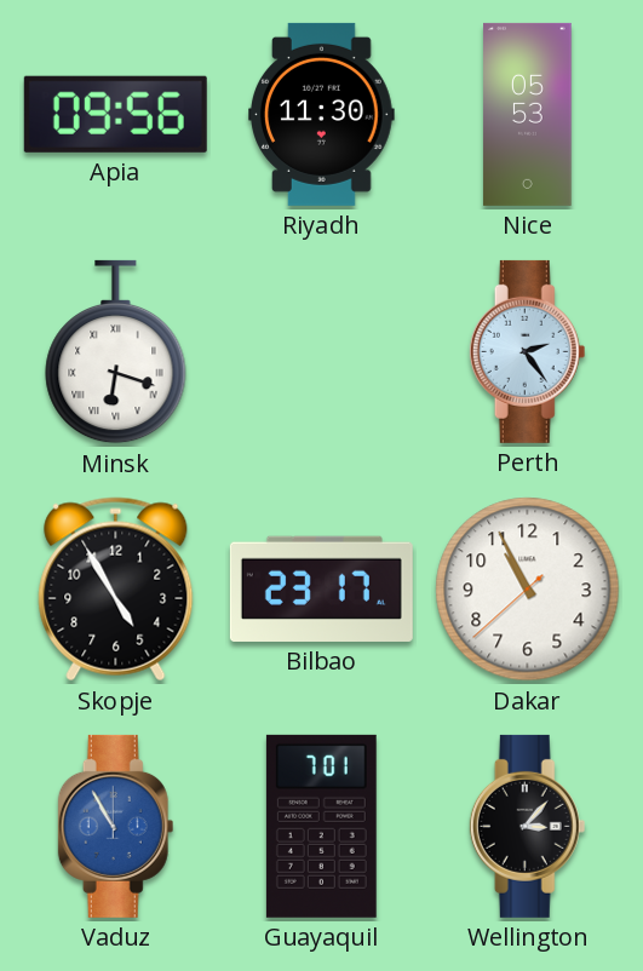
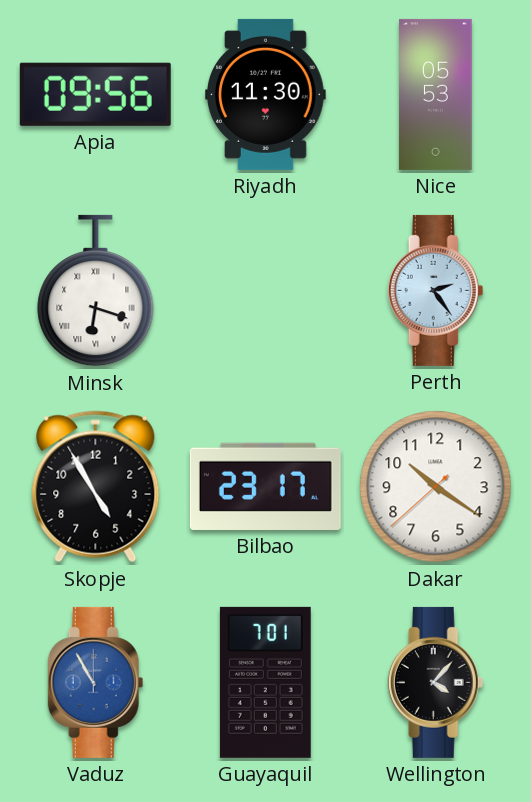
Dakar: 10:55 -> 10:20 (436, 487)
Wellington: 3:07 -> 4:07 (436, 682)
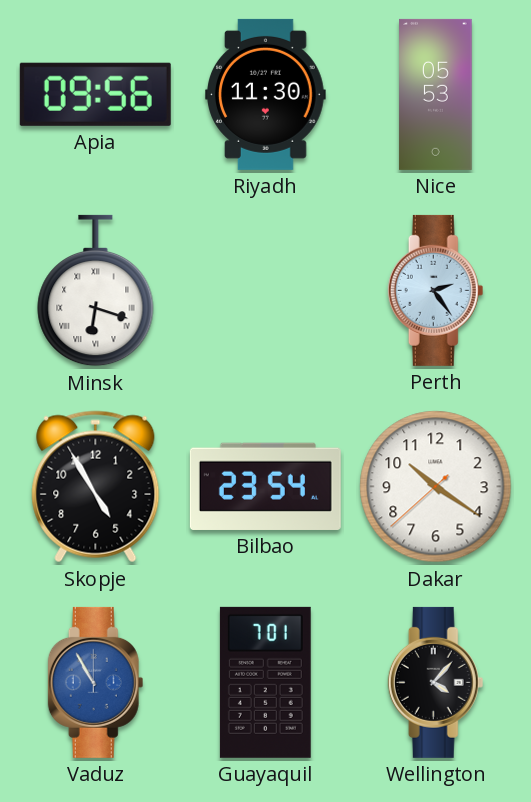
Bilbao: 23:17 -> 23:54 (265, 486)
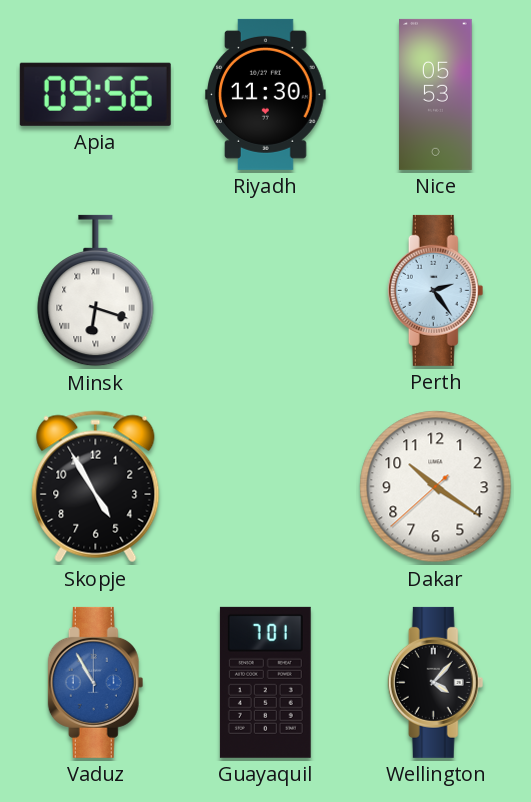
Bilbao: 23:54 -> none (265, 486)
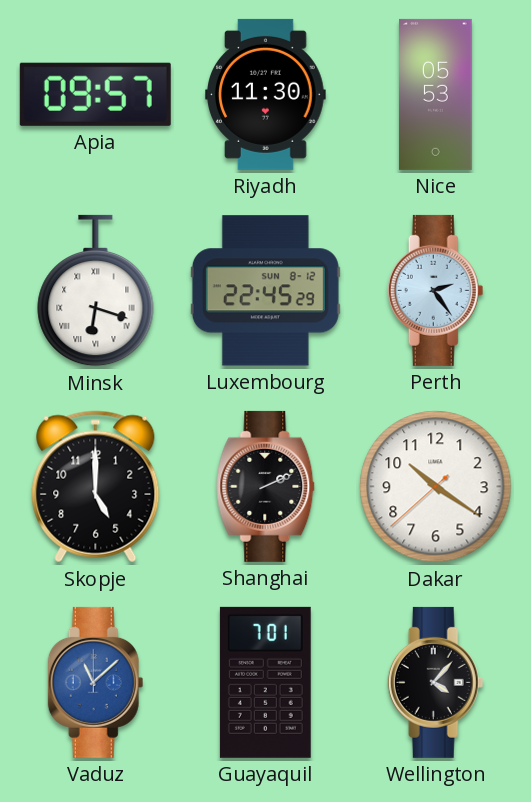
Apia: 09:56 -> 09:57 (95, 94)
Luxembourg: none -> 22:45 (265, 291)
Skopje: 4:55 -> 5:00 (96, 487)
Shanghai: none -> 2:11 (266, 486)
Vaduz: 10:55 -> 11:08 (96, 682)
